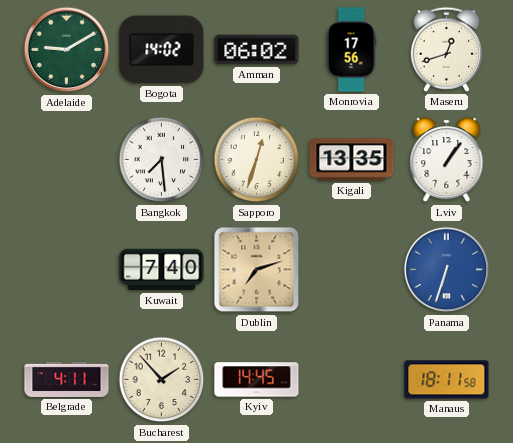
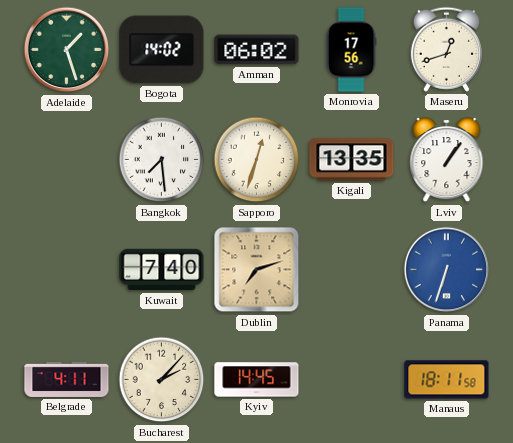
Adelaide: 9:10 -> 1:27 (67, 50)
Bucharest: 1:53 -> 2:07 (162, 380)
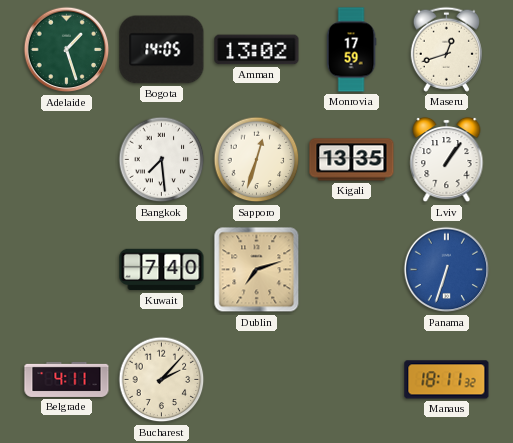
Bogota: 14:02 -> 14:05 (162, 50)
Amman: 06:02 -> 13:02 (257, 50)
Monrovia: 17:56 -> 17:59 (351, 50)
Kyiv: 14:45 -> none (257, 380)
Manaus: 18:11:58 -> 18:11:32 (447, 380)
